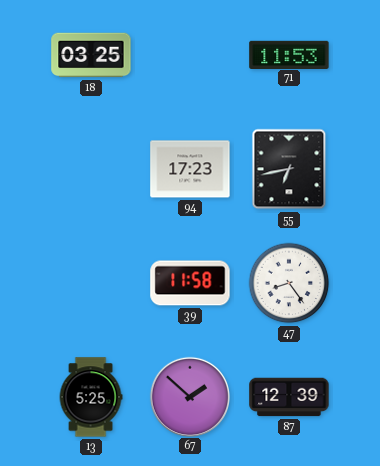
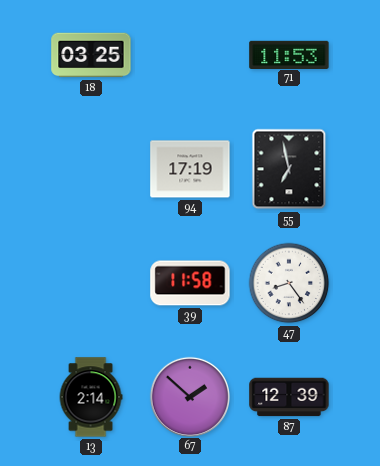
94: 17:23 -> 17:19 (190, 169)
55: 6:43 -> 6:58 (289, 169)
13: 5:25 -> 2:14 (91, 397)
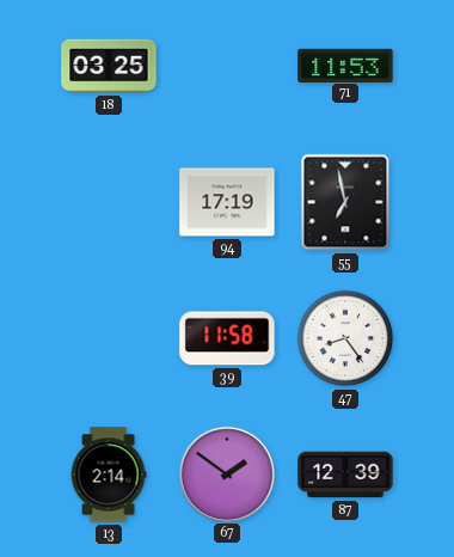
67: 1:52 -> 1:51 (226, 473)
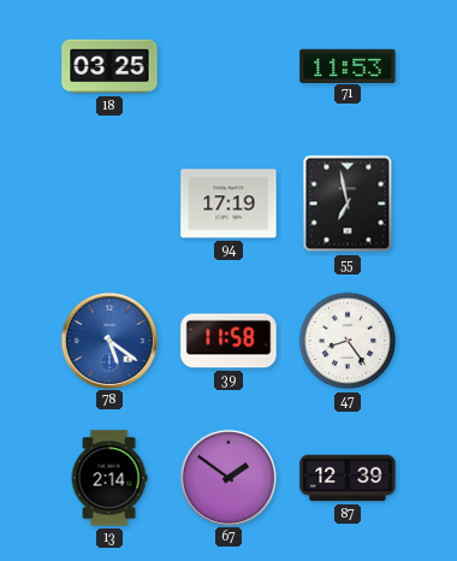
78: none -> 5:21 (108, 339)
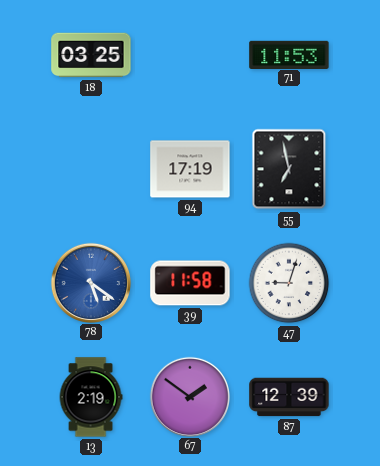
47: 8:24 -> 9:03 (289, 283)
13: 2:14 -> 2:19 (91, 397)
